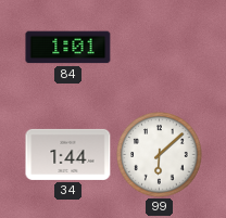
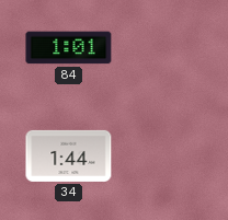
99: 6:08 -> none (160, 155)
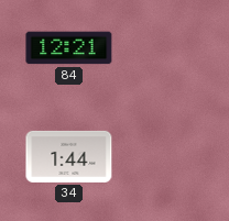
84: 1:01 -> 12:21 (69, 48)
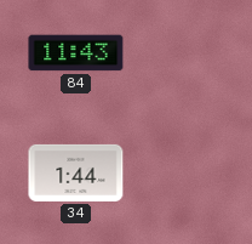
84: 12:21 -> 11:43 (76, 53)
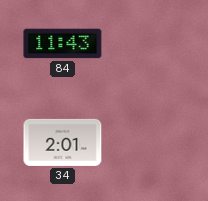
34: 1:44 -> 2:01 (63, 142)
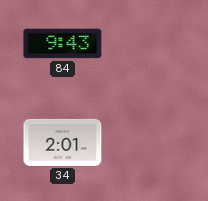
84: 11:43 -> 9:43 (63, 44)
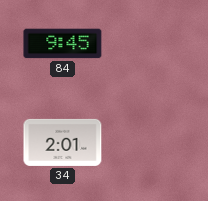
84: 9:43 -> 9:45 (63, 44)
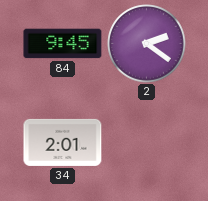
2: none -> 2:21 (147, 44)
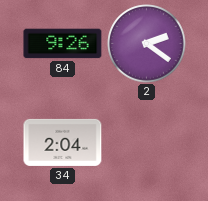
84: 9:45 -> 9:26 (63, 44)
34: 2:01 -> 2:04 (63, 142)
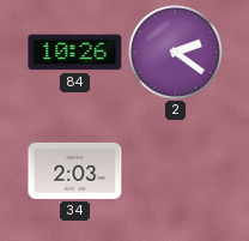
84: 9:26 -> 10:26 (75, 53)
34: 2:04 -> 2:03 (75, 170)
